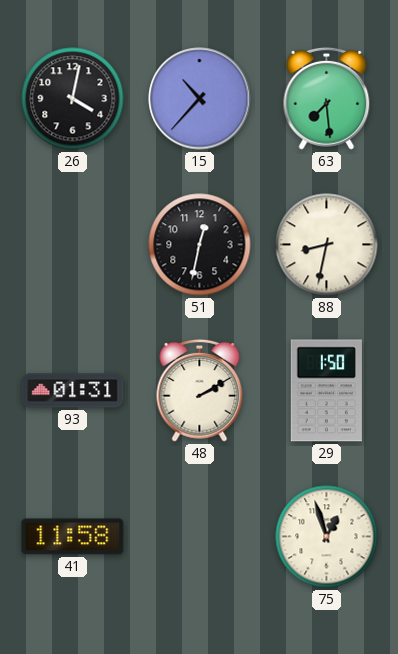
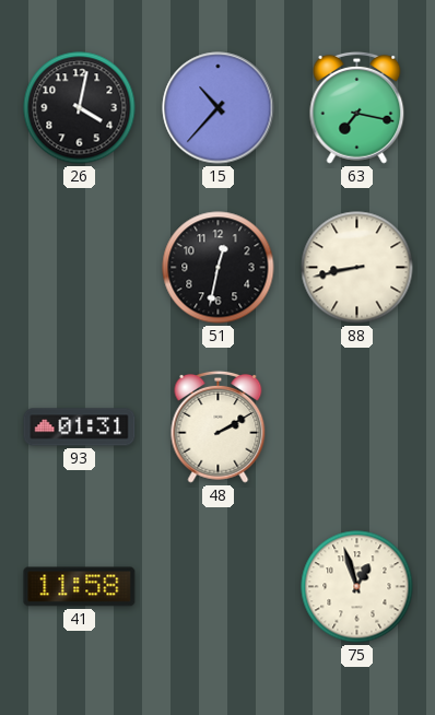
63: 7:29 -> 7:17 (357, 107)
88: 8:32 -> 8:43 (357, 268)
29: 1:50 -> none (326, 391)
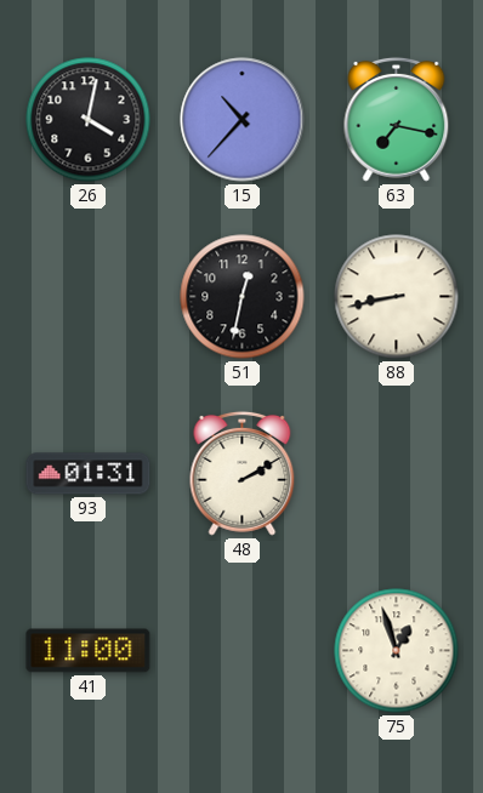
41: 11:58 -> 11:00 (89, 651)
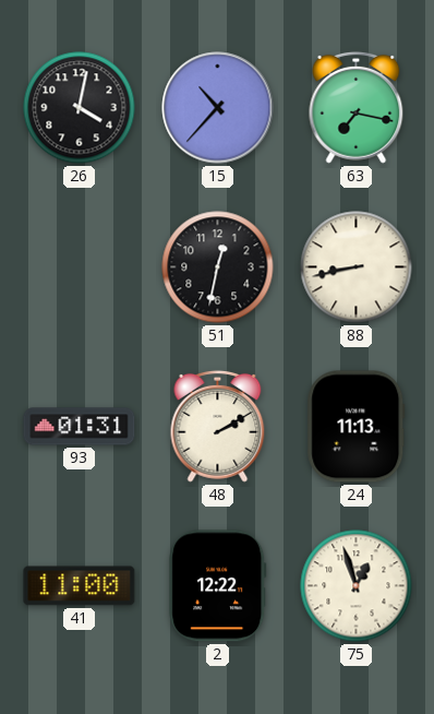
24: none -> 11:13 (357, 427)
2: none -> 12:22 (218, 586)
